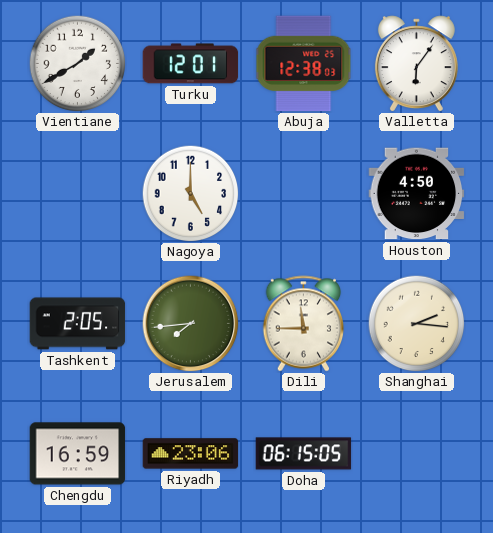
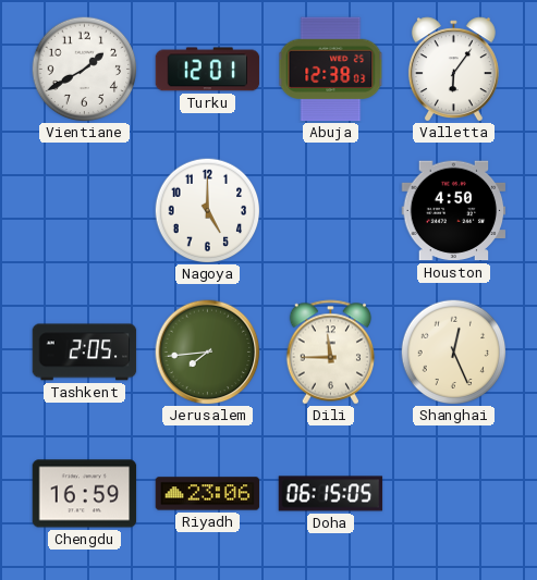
Shanghai: 2:16 -> 12:26 (453, 351)
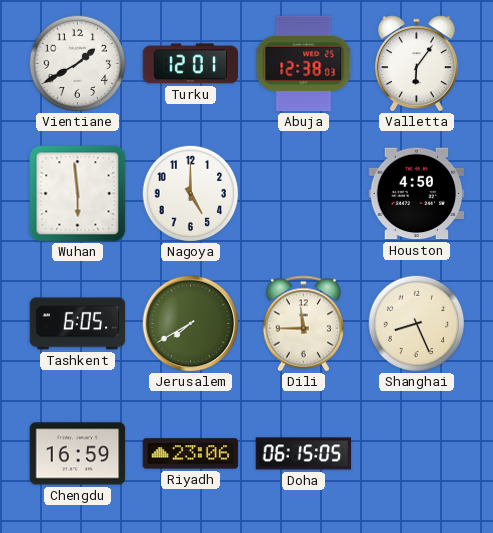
Wuhan: none -> 5:59 (78, 194)
Tashkent: 2:05 -> 6:05 (78, 324)
Jerusalem: 7:44 -> 7:40 (191, 324)
Shanghai: 12:26 -> 8:26 (416, 323)
